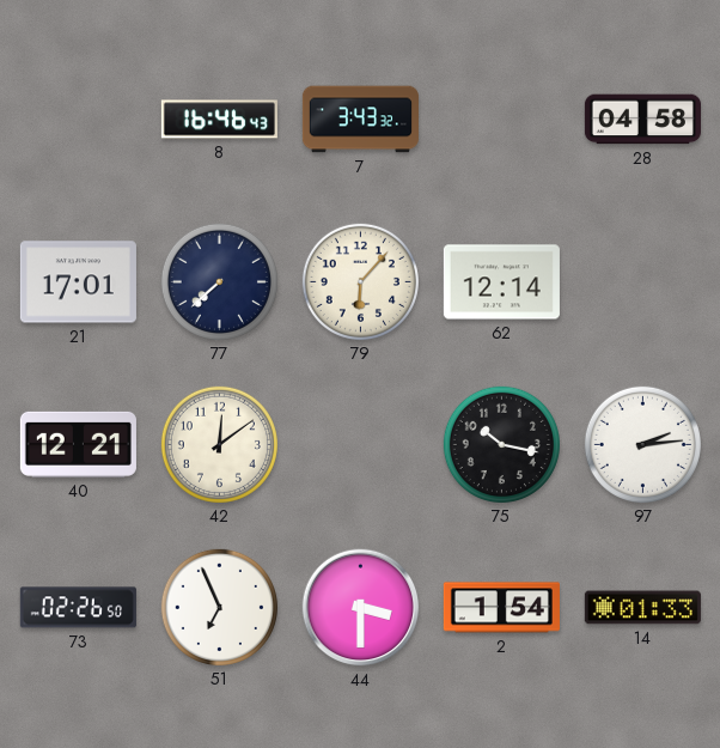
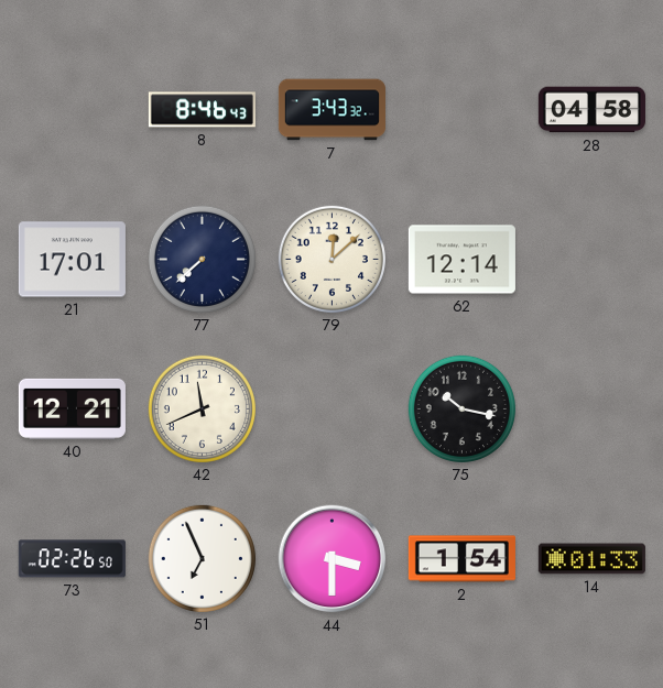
8: 16:46 -> 8:46 (202, 110)
79: 6:07 -> 12:08 (331, 259)
42: 12:09 -> 11:41 (202, 408)
97: 2:14 -> none (642, 444)
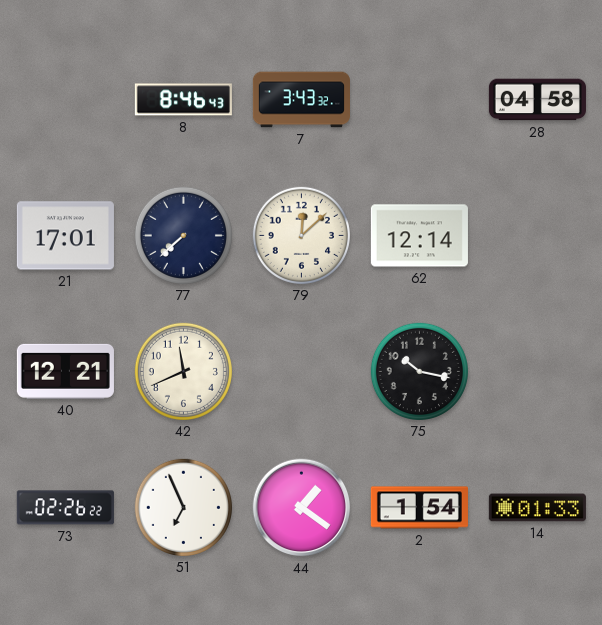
73: 02:26:50 -> 02:26:22 (65, 508)
44: 3:30 -> 1:21 (302, 508)
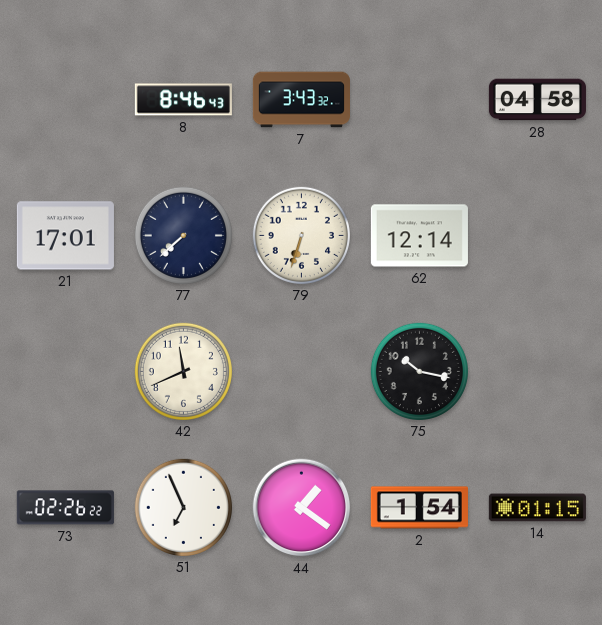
79: 12:08 -> 6:33 (301, 235)
40: 12:21 -> none (65, 371)
14: 01:33 -> 01:15 (537, 508)
